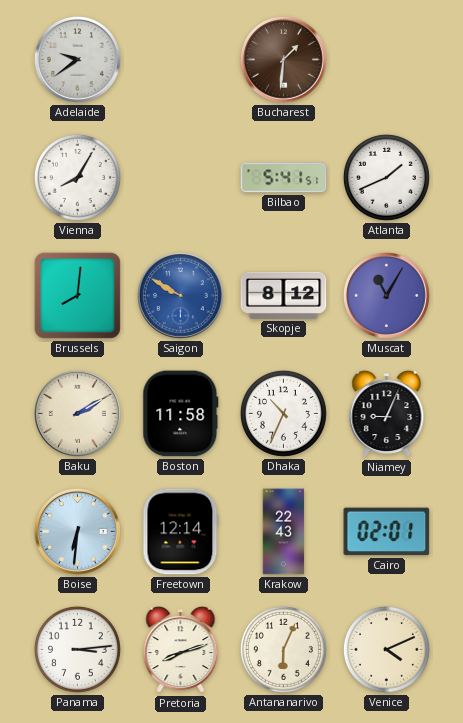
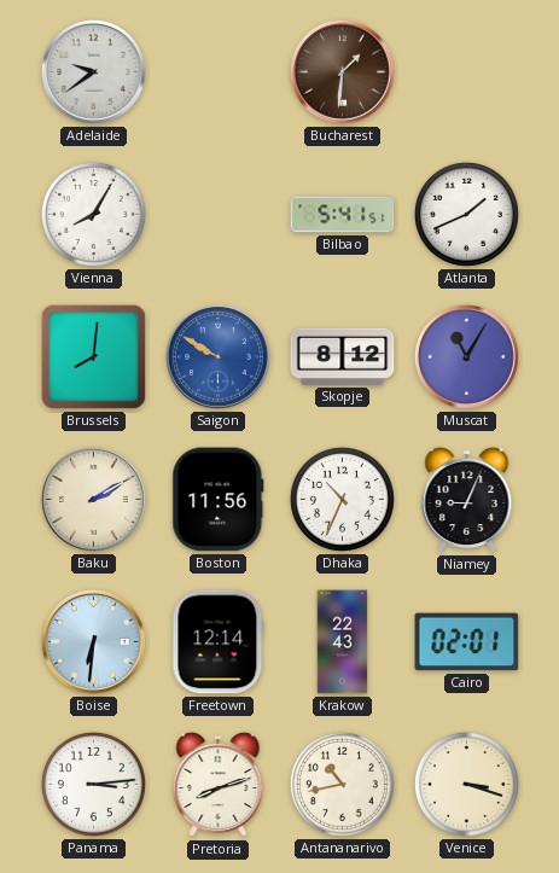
Boston: 11:58 -> 11:56 (219, 500)
Antananarivo: 6:04 -> 10:43 (342, 784)
Venice: 4:11 -> 3:18 (466, 784)
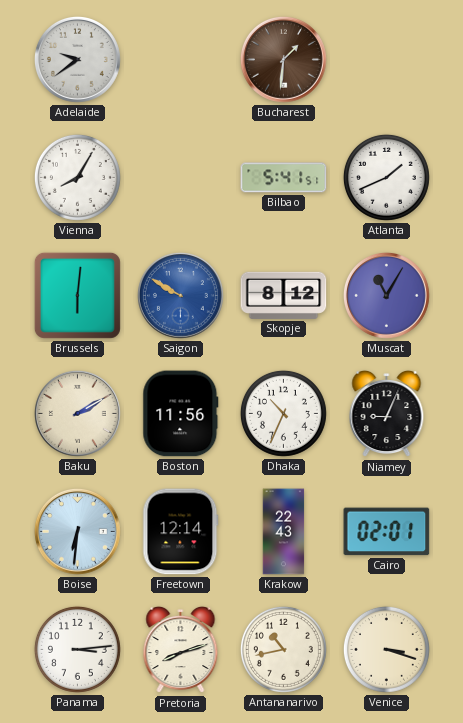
Brussels: 8:01 -> 6:01 (77, 295)
